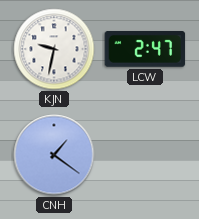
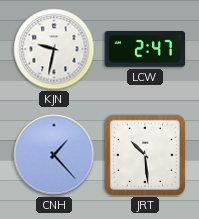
CNH: 1:21 -> 1:23 (54, 155)
JRT: none -> 10:29 (145, 155)
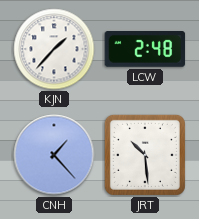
KJN: 9:32 -> 1:37 (54, 49)
LCW: 2:47 -> 2:48 (145, 50)
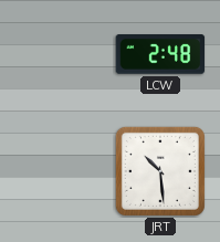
KJN: 1:37 -> none (54, 49)
CNH: 1:23 -> none (54, 155)
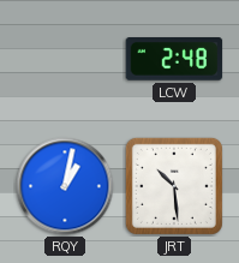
RQY: none -> 1:02 (65, 186)
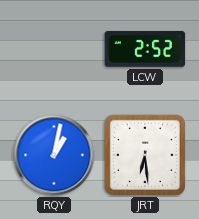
LCW: 2:48 -> 2:52 (145, 50)
JRT: 10:29 -> 6:29 (145, 155)
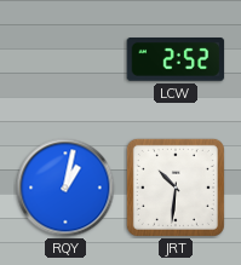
JRT: 6:29 -> 10:31 (176, 188)
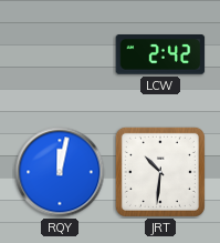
LCW: 2:52 -> 2:42 (160, 55)
RQY: 1:02 -> 12:02 (60, 172)
